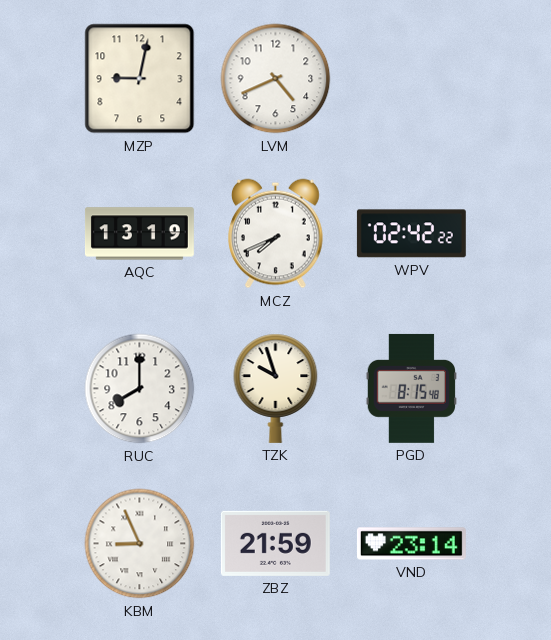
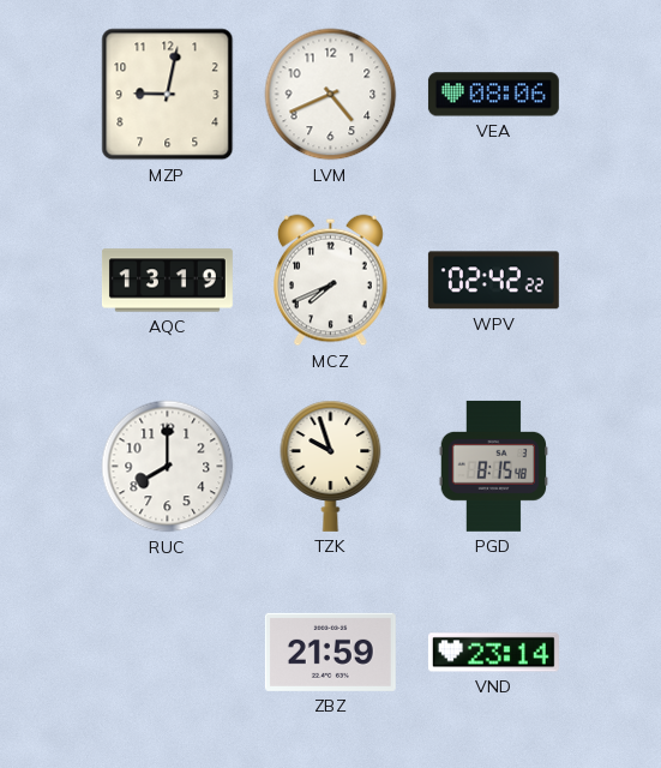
VEA: none -> 08:06 (493, 95)
KBM: 8:56 -> none (140, 544)
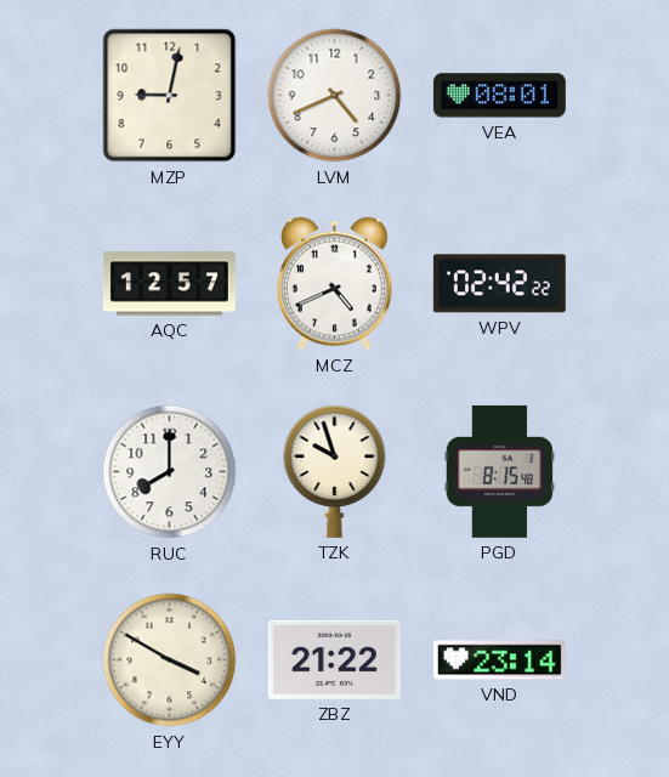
VEA: 08:06 -> 08:01 (499, 96)
AQC: 13:19 -> 12:57 (169, 284)
MCZ: 7:41 -> 4:41 (335, 284)
EYY: none -> 3:50 (170, 660)
ZBZ: 21:59 -> 21:22 (334, 659)
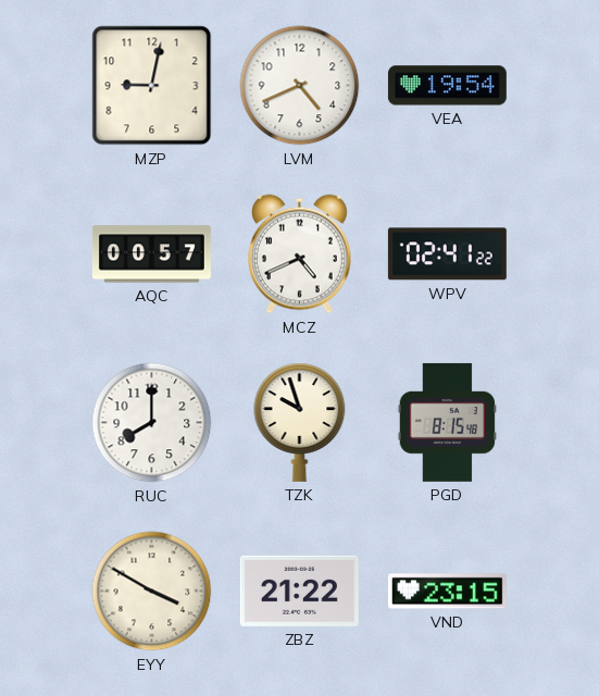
VEA: 08:01 -> 19:54 (447, 86)
AQC: 12:57 -> 00:57 (151, 254)
WPV: 02:42 -> 02:41 (447, 254)
VND: 23:14 -> 23:15 (447, 592)
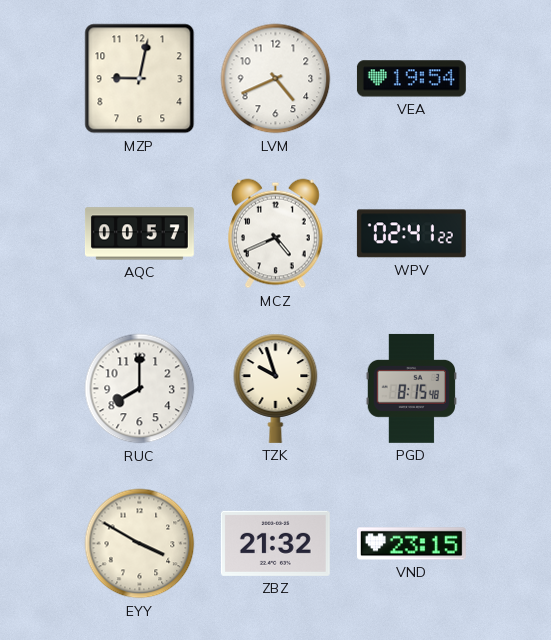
ZBZ: 21:22 -> 21:32 (275, 543)
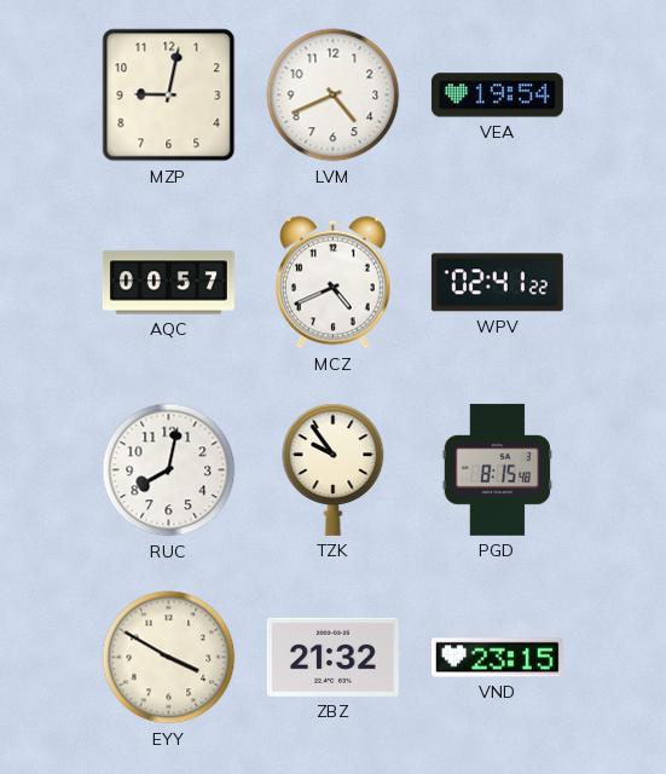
RUC: 8:00 -> 8:02 (169, 470)
TZK: 9:57 -> 9:54 (334, 469)
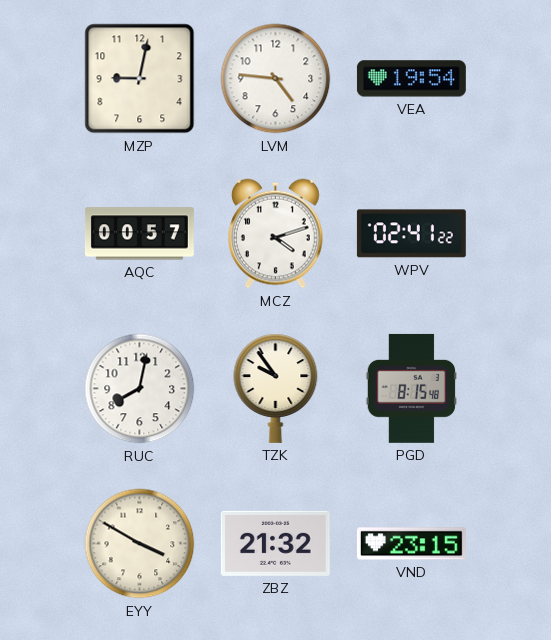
LVM: 4:41 -> 4:46 (276, 79)
MCZ: 4:41 -> 4:12 (276, 234)
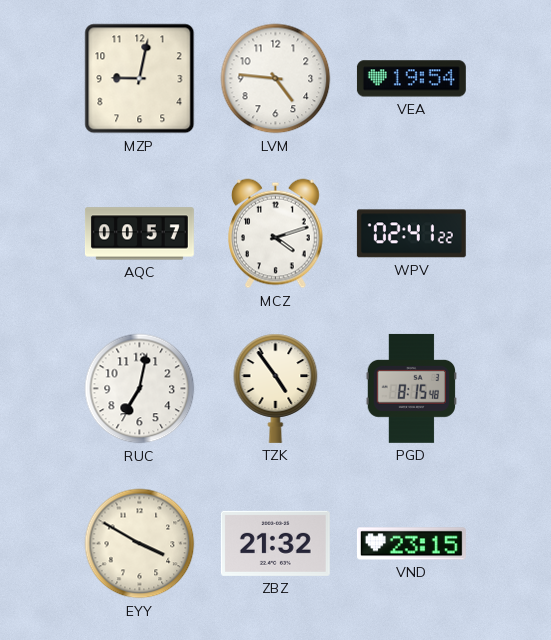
RUC: 8:02 -> 7:02 (140, 389)
TZK: 9:54 -> 4:54 (276, 388)
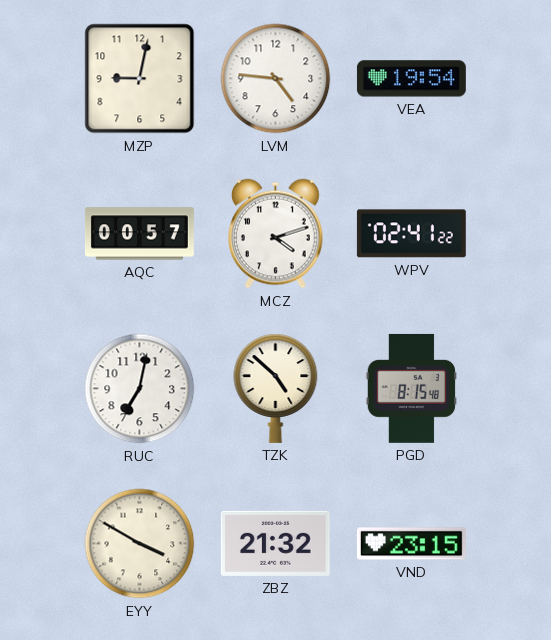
TZK: 4:54 -> 4:52 (276, 388)
